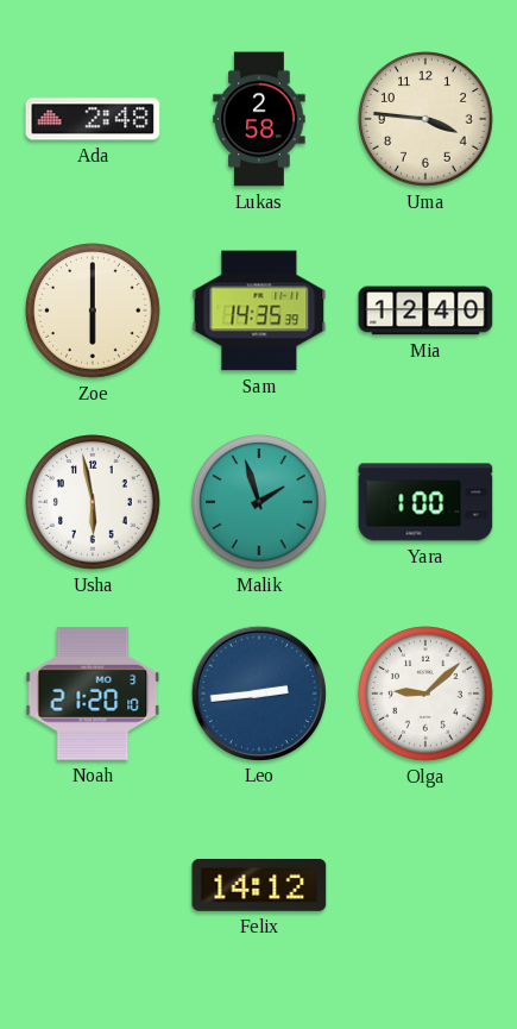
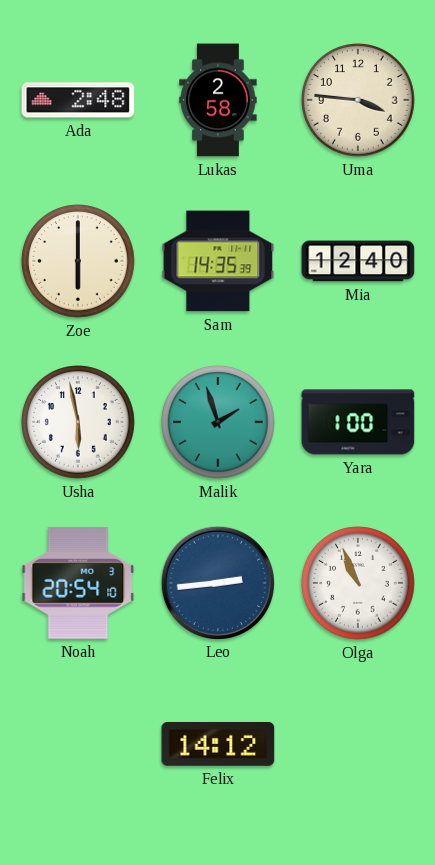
Noah: 21:20 -> 20:54 (78, 583)
Olga: 9:08 -> 10:56 (358, 583)
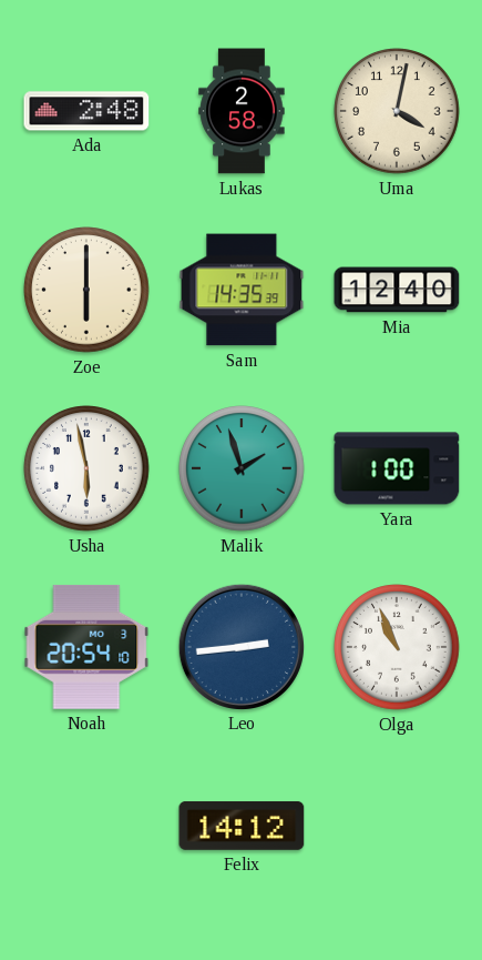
Uma: 3:46 -> 4:02 (397, 111)
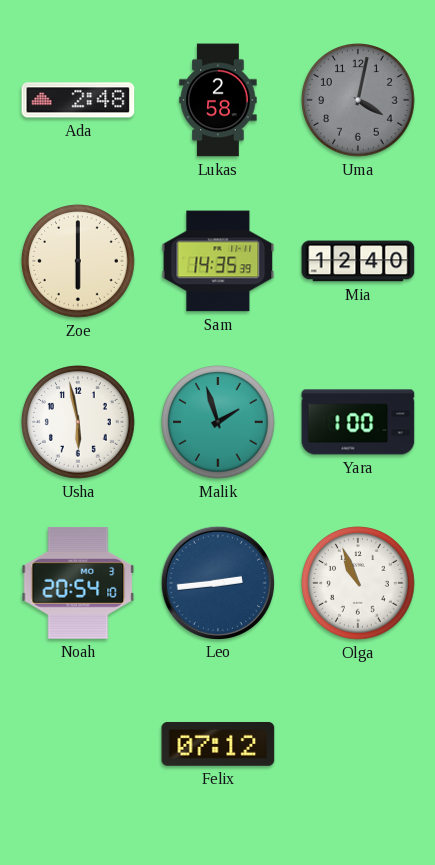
Uma dial: cream -> grey (358, 100)
Felix: 14:12 -> 07:12 (218, 744)
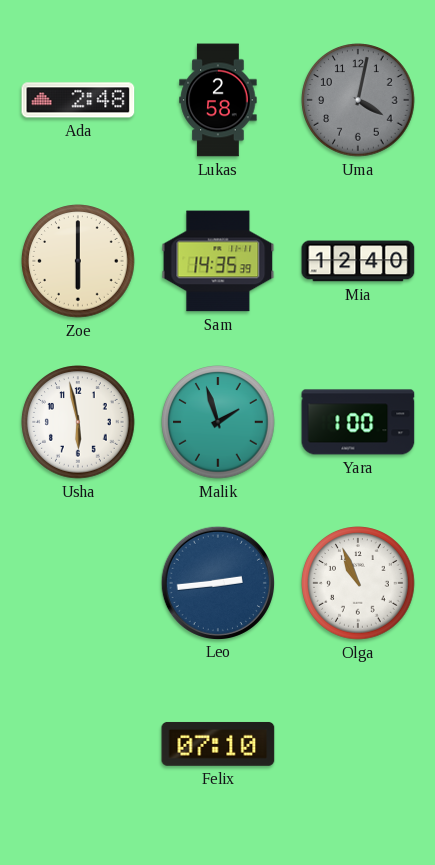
Noah: 20:54 -> none (78, 583)
Felix: 07:12 -> 07:10 (218, 744)
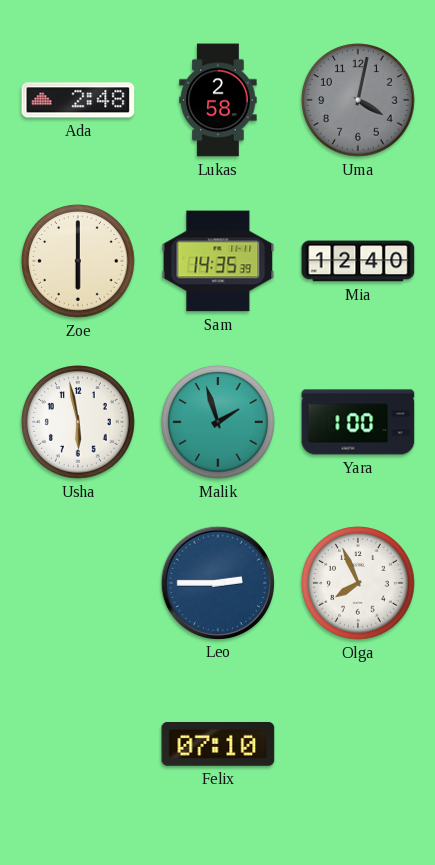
Leo: 2:44 -> 2:45 (217, 582)
Olga: 10:56 -> 7:56 (358, 583)
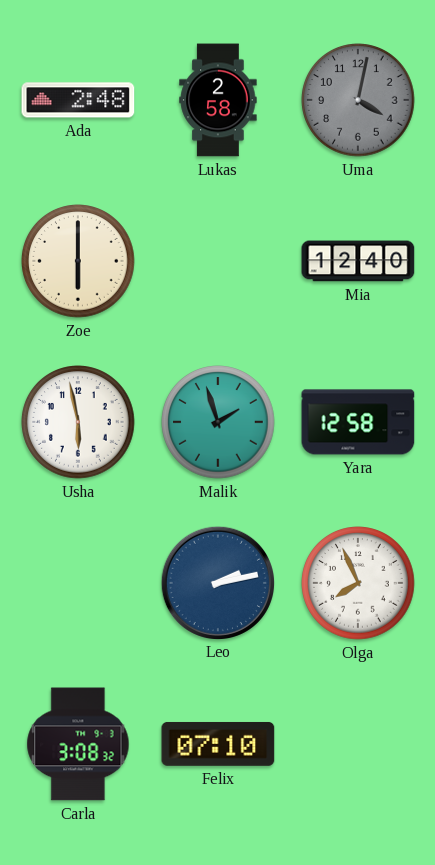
Sam: 14:35 -> none (218, 261)
Yara: 1:00 -> 12:58 (358, 422)
Leo: 2:45 -> 2:13 (217, 582)
Carla: none -> 3:08 (78, 744)
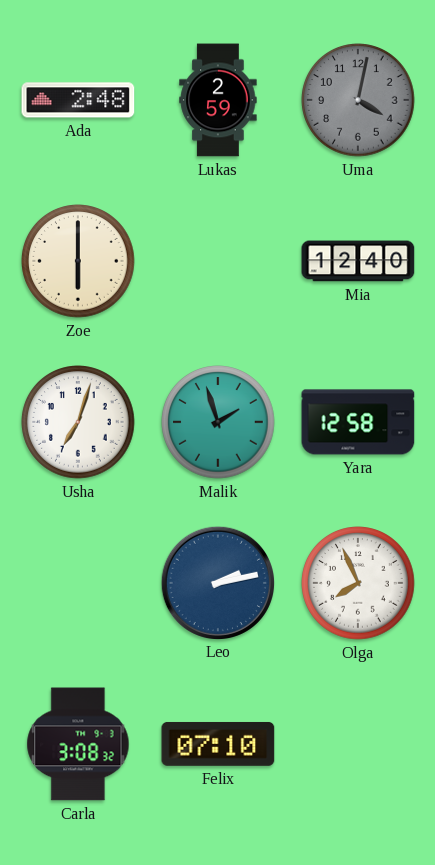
Lukas: 2:58 -> 2:59 (218, 100)
Usha: 5:58 -> 7:03 (78, 422)
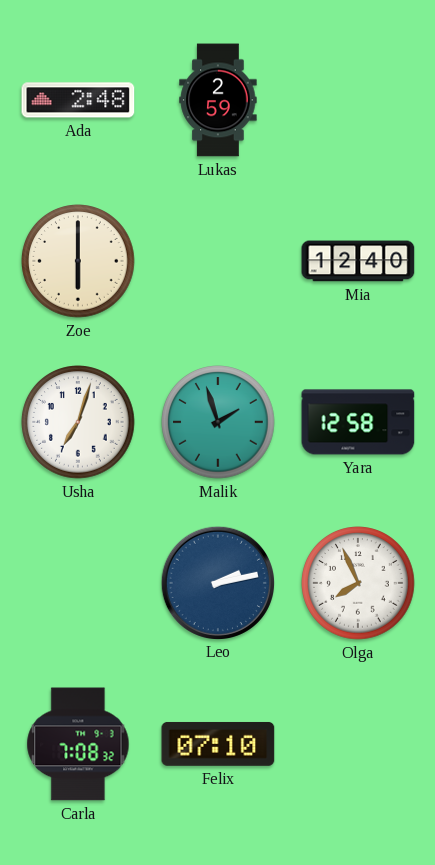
Uma: 4:02 -> none (358, 100)
Carla: 3:08 -> 7:08 (78, 744)
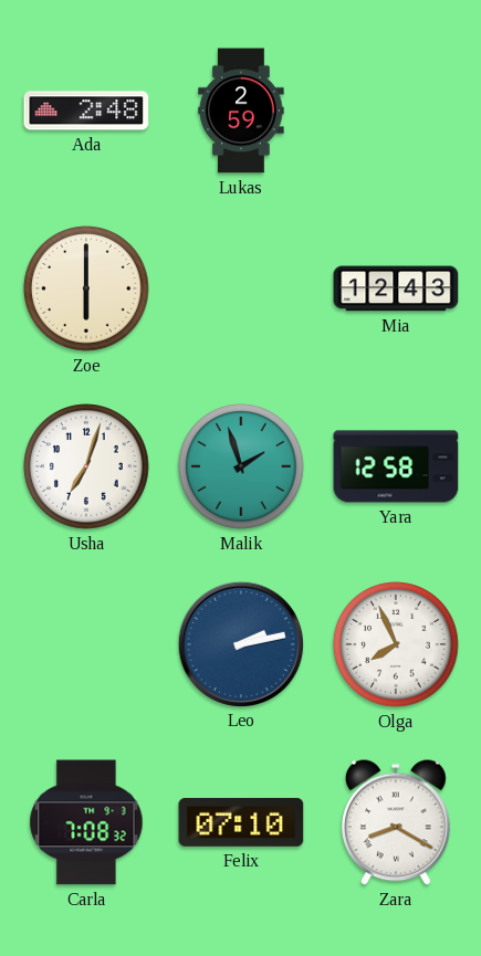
Mia: 12:40 -> 12:43 (396, 288)
Zara: none -> 8:20 (397, 822)
